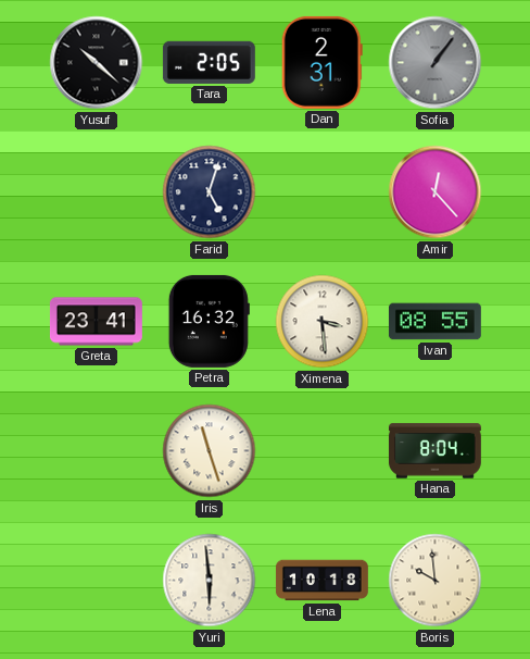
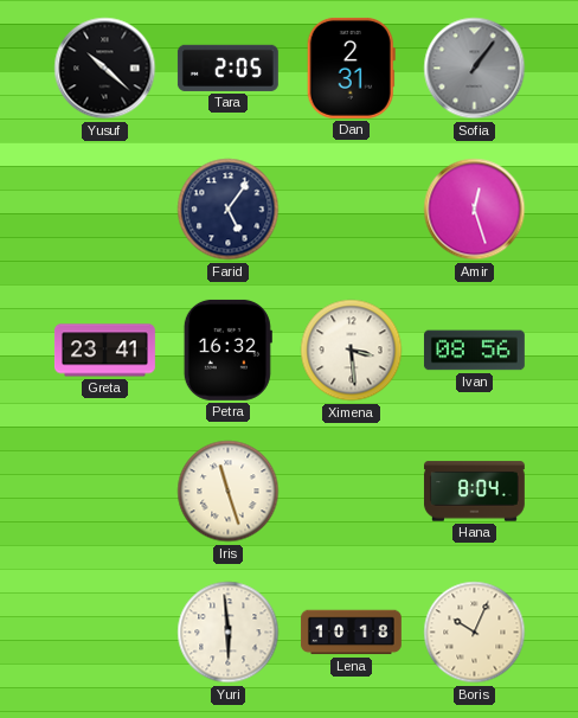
Farid: 5:03 -> 5:06 (229, 210)
Amir: 12:23 -> 12:27 (475, 210)
Ivan: 08:55 -> 08:56 (474, 351)
Boris: 9:59 -> 10:04 (475, 633)
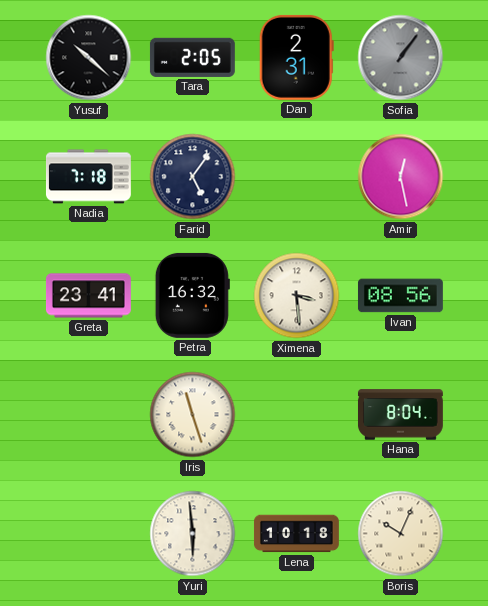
Nadia: none -> 7:18 (88, 177)
Amir: 12:27 -> 12:28 (401, 177)
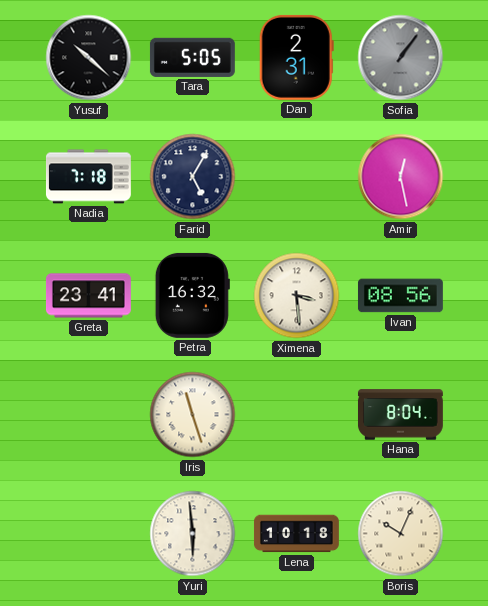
Tara: 2:05 -> 5:05 (192, 57)
Farid: 5:06 -> 5:05 (193, 177)
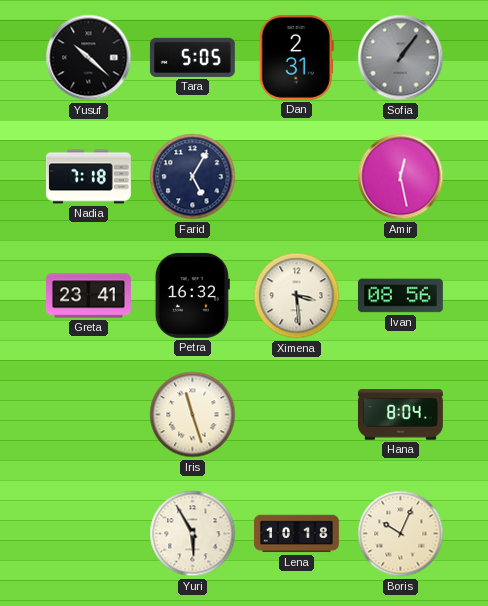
Yuri: 5:59 -> 5:55 (193, 534)
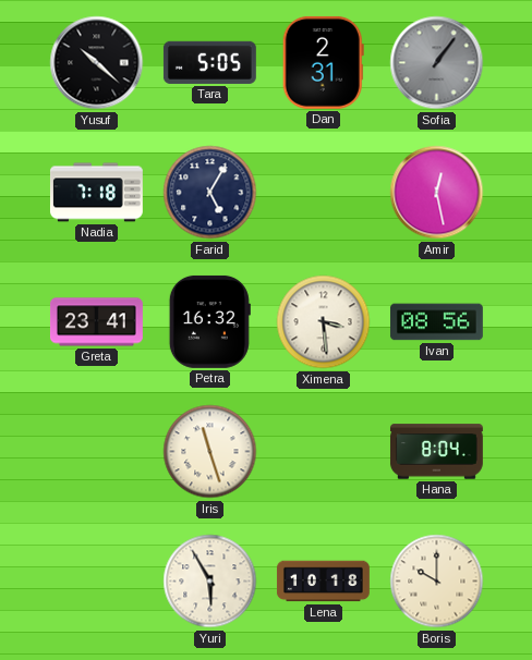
Boris: 10:04 -> 10:00 (437, 582)
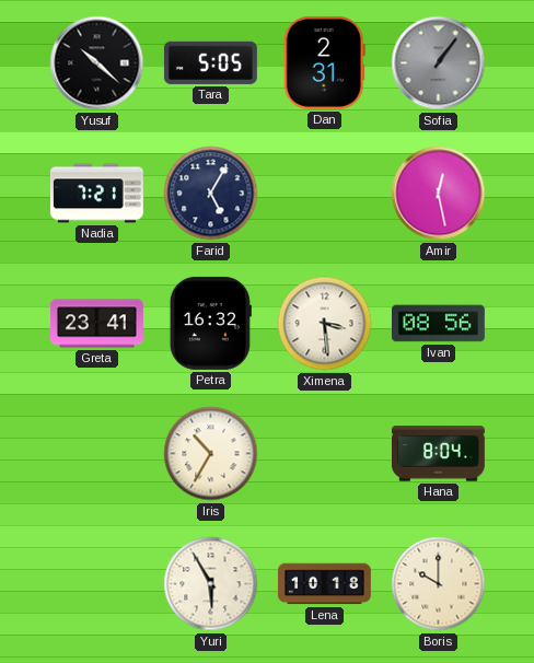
Nadia: 7:18 -> 7:21 (96, 194)
Iris: 11:27 -> 10:35 (211, 454)
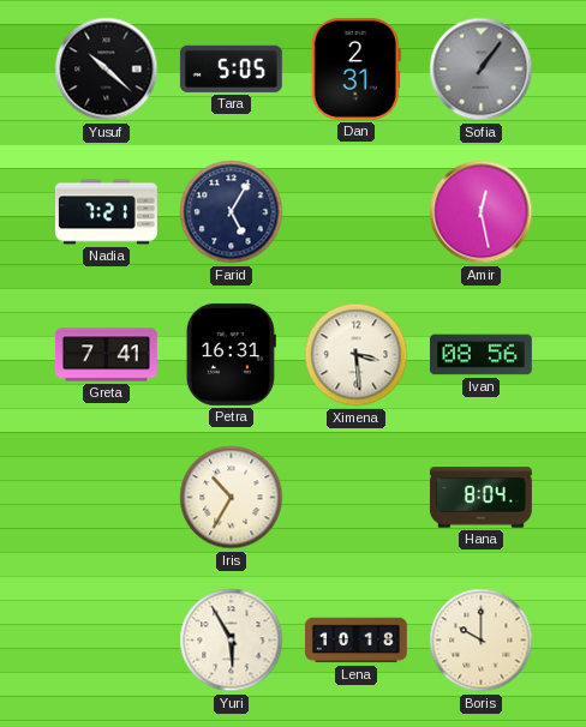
Greta: 23:41 -> 7:41 (107, 355)
Petra: 16:32 -> 16:31 (231, 354)
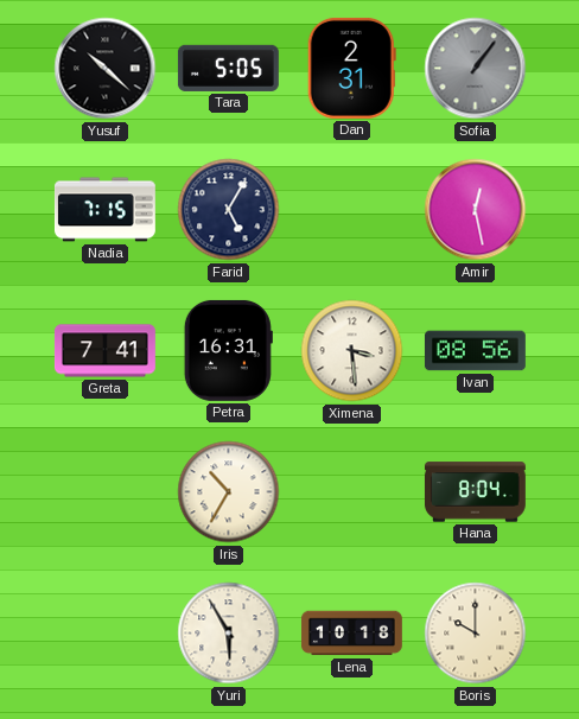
Nadia: 7:21 -> 7:15 (104, 210)
